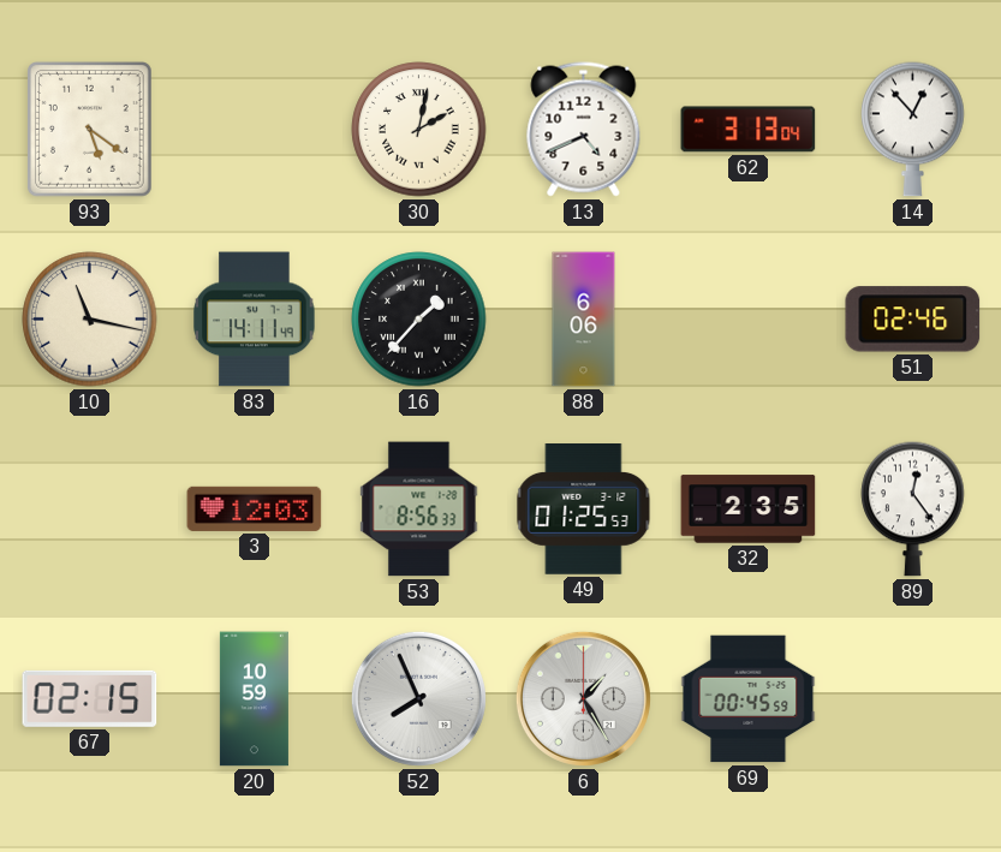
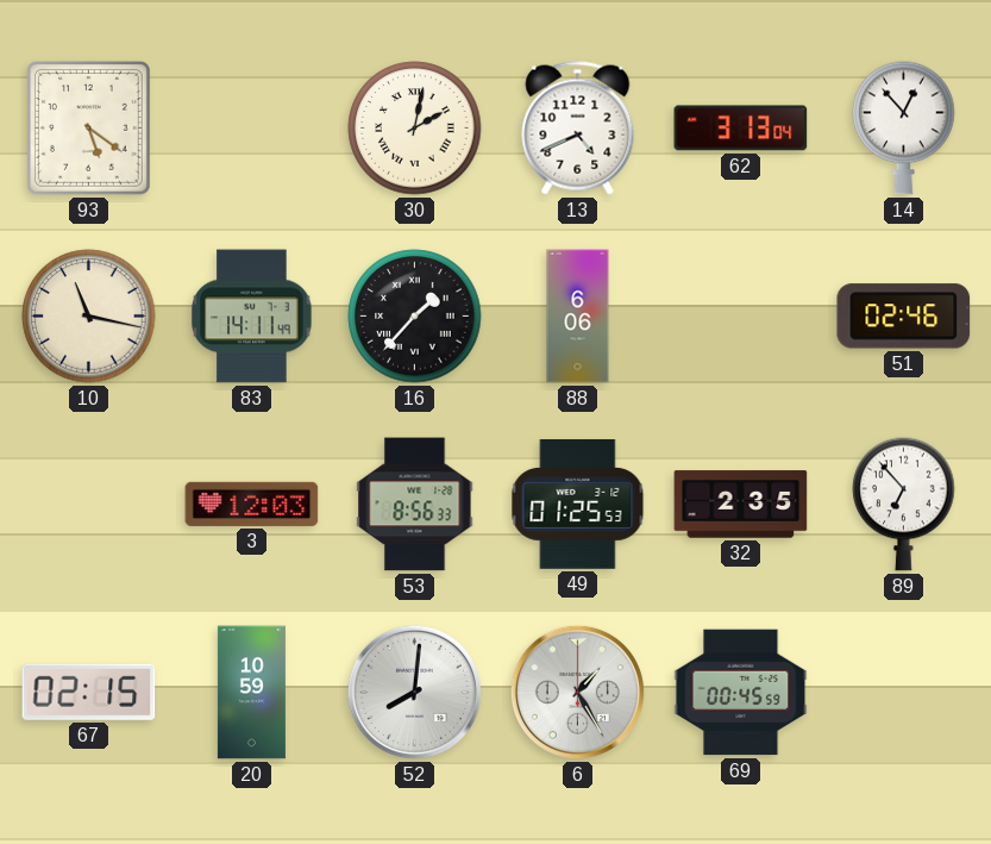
89: 12:24 -> 6:53 (904, 504)
52: 7:56 -> 8:01 (414, 692)
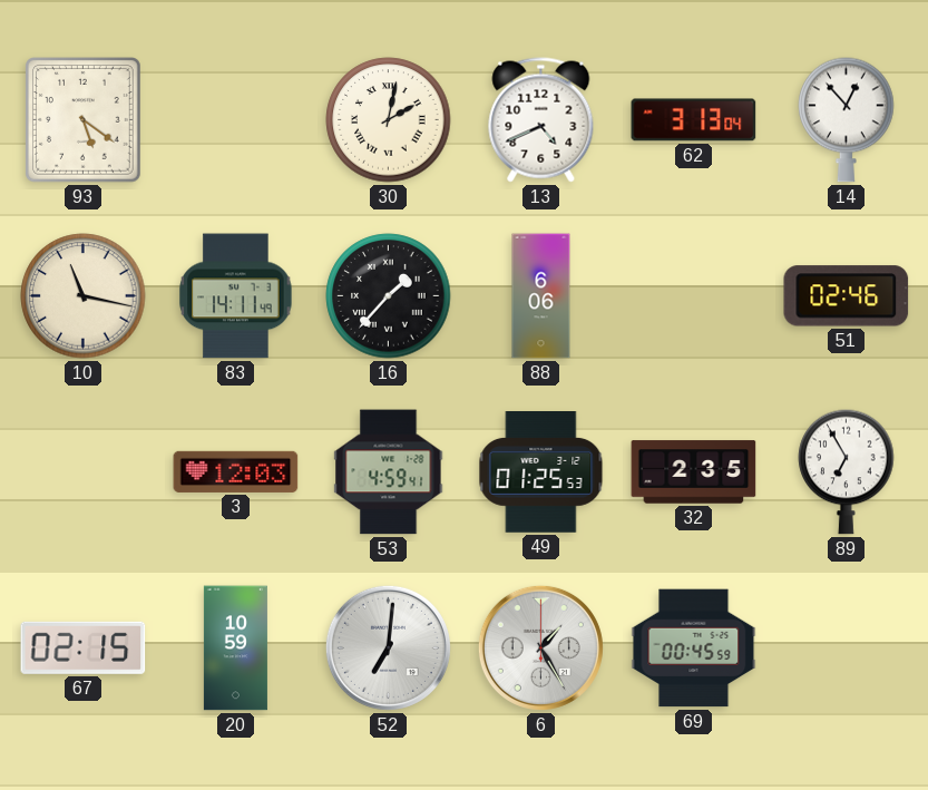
53: 8:56 -> 4:59 (389, 472)
89: 6:53 -> 6:55 (847, 471)
52: 8:01 -> 7:01 (388, 647)
